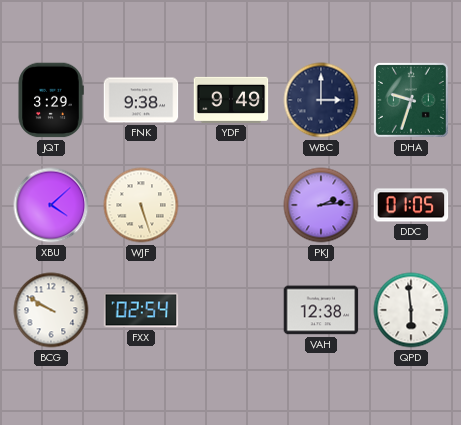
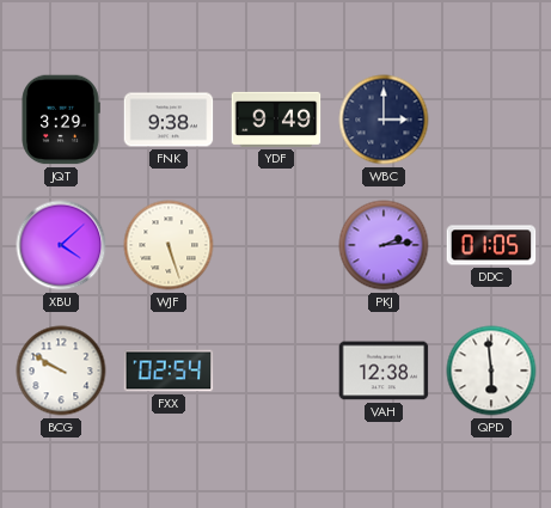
DHA: 9:33 -> none (411, 100)
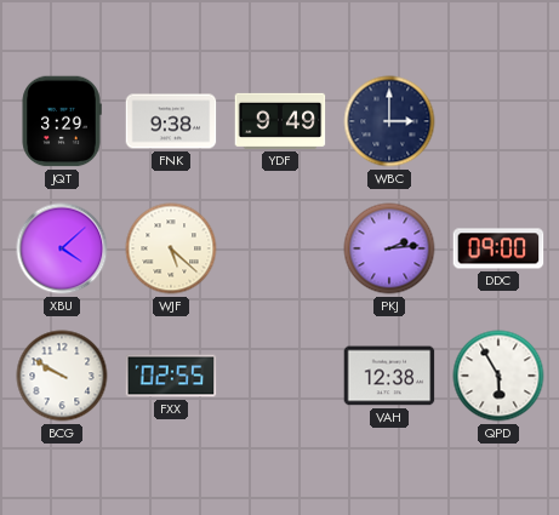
WJF: 5:27 -> 5:22 (171, 248)
DDC: 01:05 -> 09:00 (498, 248)
FXX: 02:54 -> 02:55 (171, 376)
QPD: 5:59 -> 5:55 (498, 376)
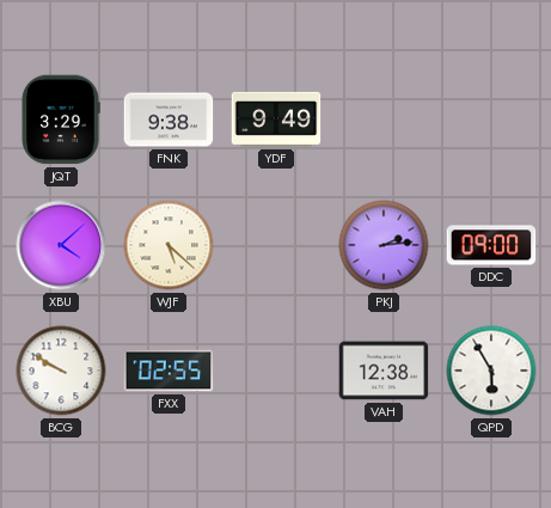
WBC: 3:00 -> none (389, 121)
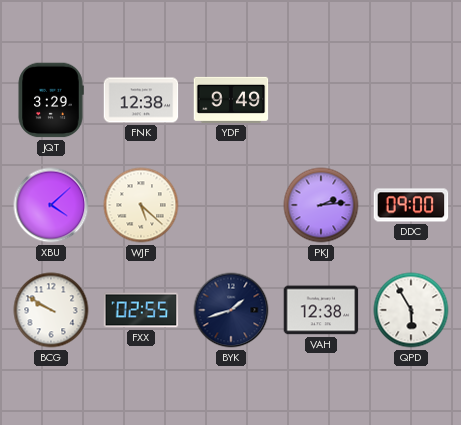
FNK: 9:38 -> 12:38 (141, 100)
BYK: none -> 1:42 (231, 310)
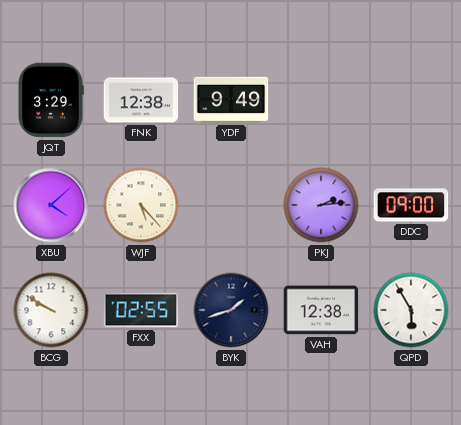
WJF: 5:22 -> 5:23 (141, 205)
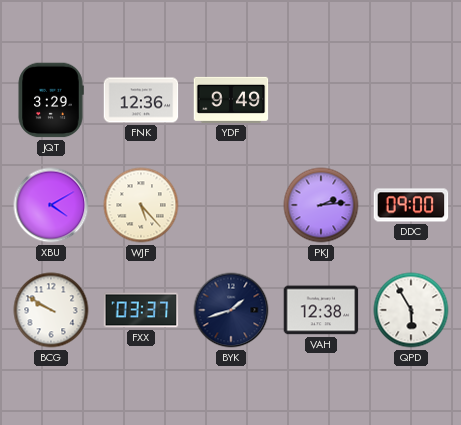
FNK: 12:38 -> 12:36 (141, 100)
XBU: 4:08 -> 4:10 (51, 205)
FXX: 02:55 -> 03:37 (141, 310)
